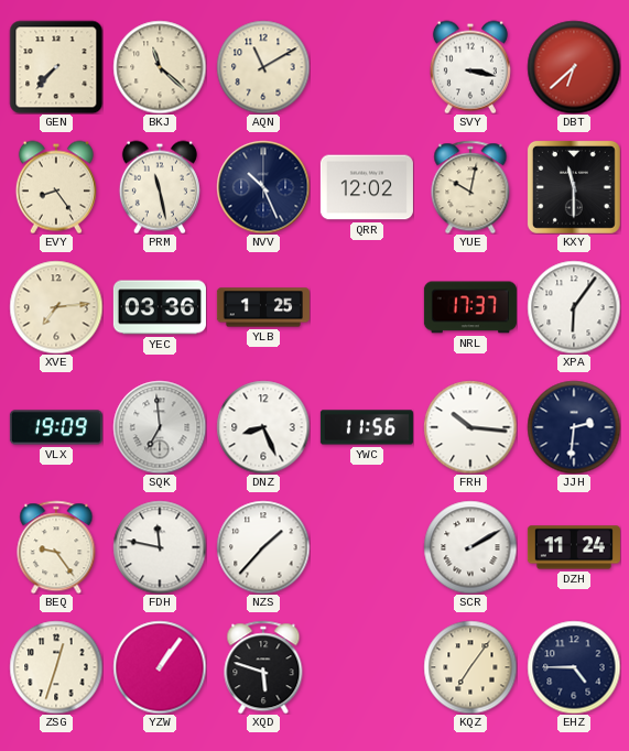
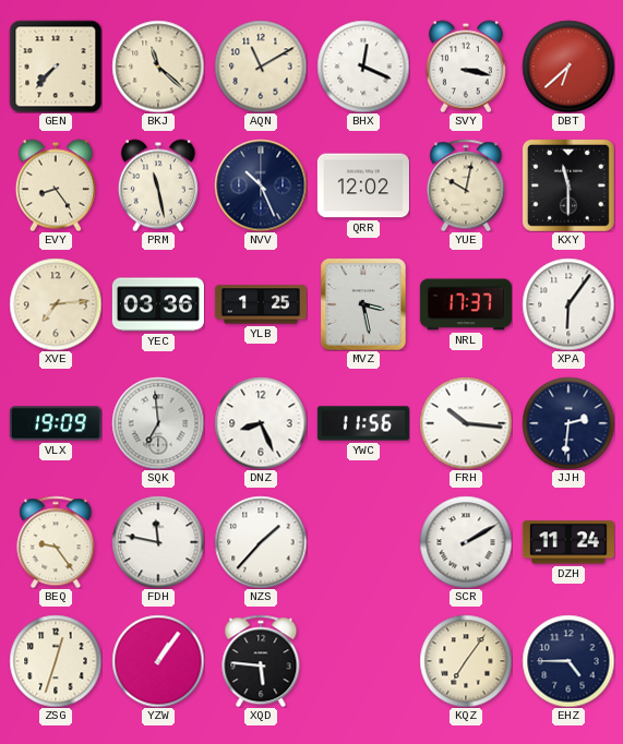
BHX: none -> 12:19 (363, 67)
MVZ: none -> 3:28 (363, 304)
XQD: 5:48 -> 5:46 (261, 661)
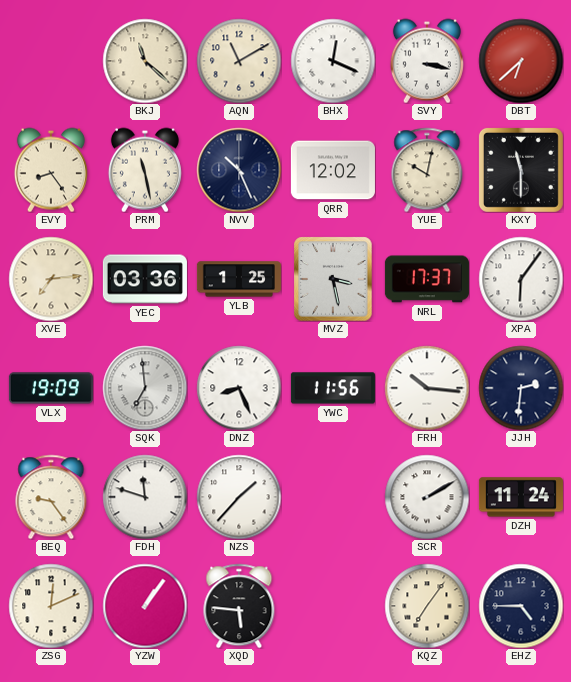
GEN: 7:37 -> none (56, 67)
FDH: 11:47 -> 11:48 (145, 497)
ZSG: 12:33 -> 12:11 (51, 606)
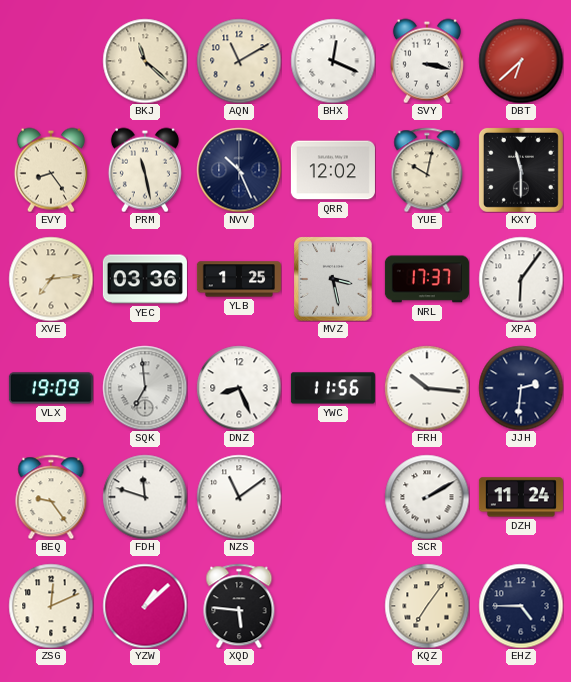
NZS: 1:37 -> 11:09 (239, 497)
YZW: 1:06 -> 1:08 (145, 606)
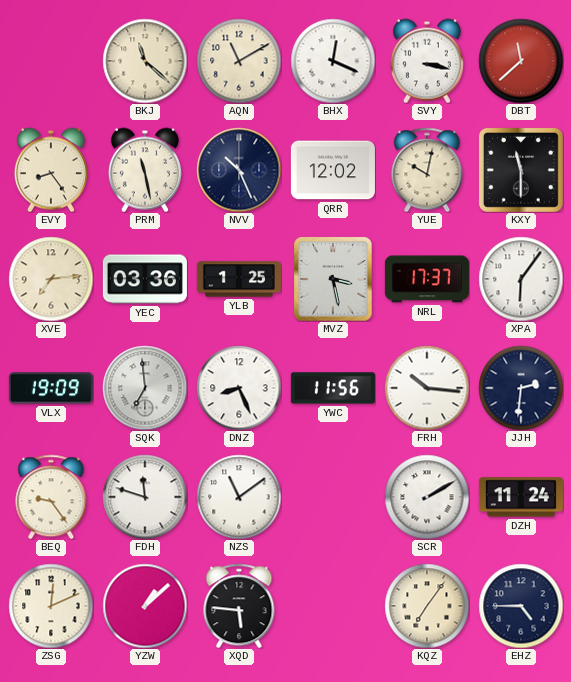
DBT: 6:38 -> 11:38 (521, 61)
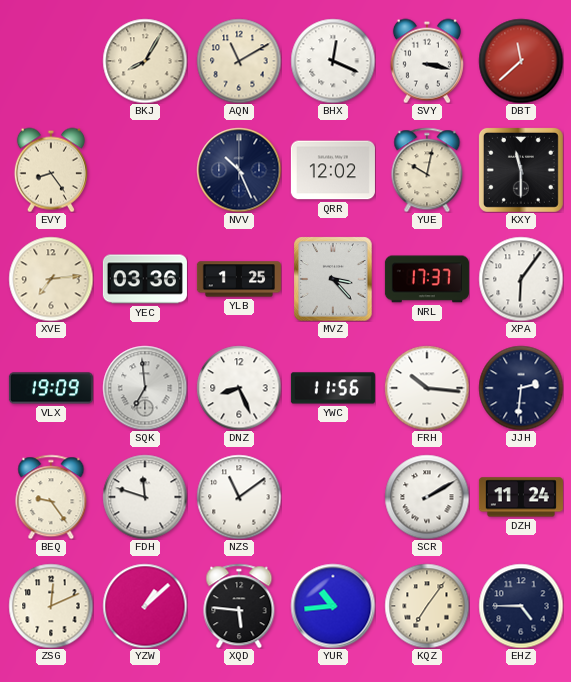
BKJ: 11:22 -> 8:05 (145, 61)
PRM: 11:28 -> none (145, 170)
MVZ: 3:28 -> 3:23 (333, 279)
YUR: none -> 10:44 (333, 606)
